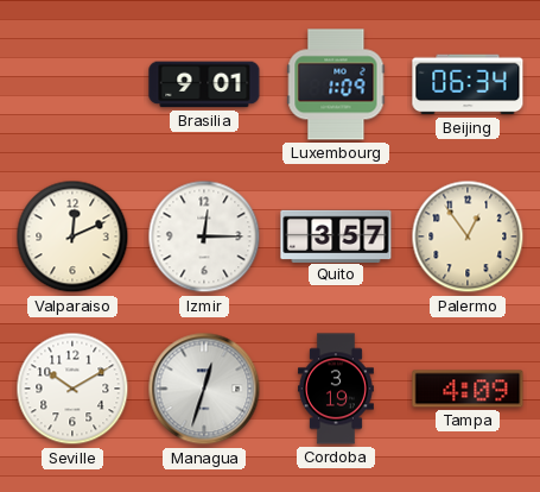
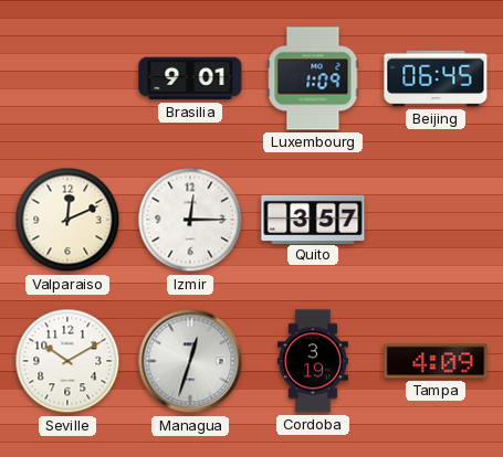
Beijing: 06:34 -> 06:45 (436, 78)
Palermo: 12:54 -> none (468, 236)
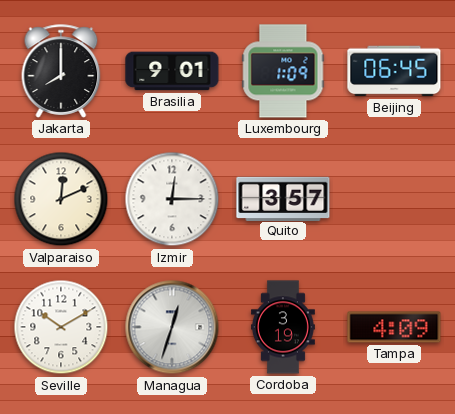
Jakarta: none -> 8:00 (61, 71)
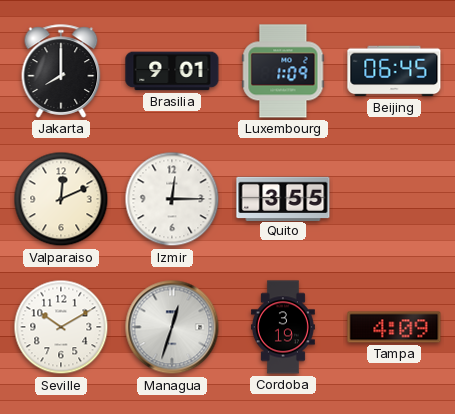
Quito: 3:57 -> 3:55 (283, 198)
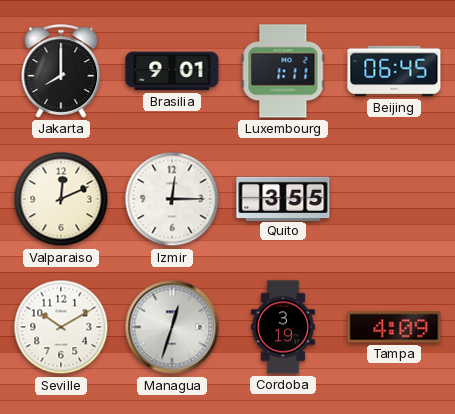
Luxembourg: 1:09 -> 1:11 (283, 71)
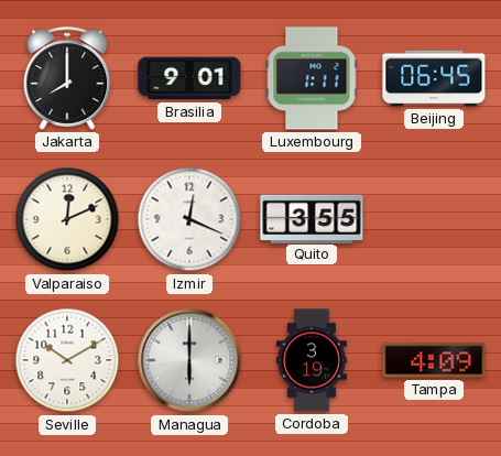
Izmir: 12:15 -> 12:19 (189, 219)
Managua: 12:33 -> 6:00 (189, 360)
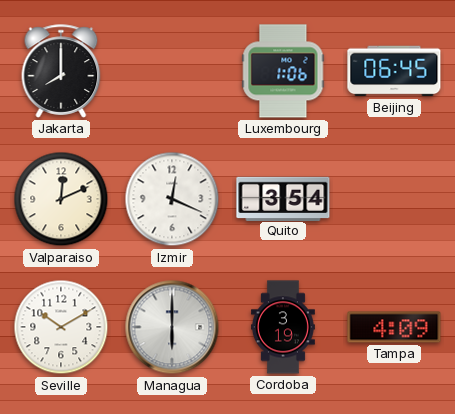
Brasilia: 9:01 -> none (189, 78)
Luxembourg: 1:11 -> 1:06 (283, 71)
Quito: 3:55 -> 3:54 (283, 198)
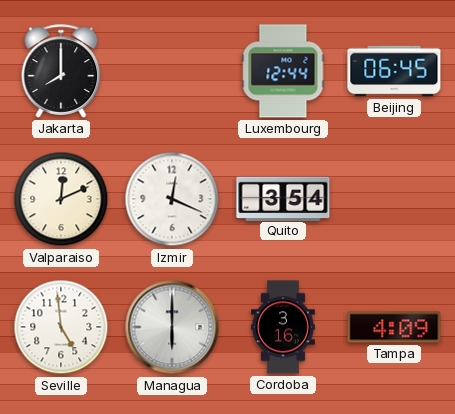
Luxembourg: 1:06 -> 12:44 (283, 71)
Seville: 10:10 -> 4:59 (61, 327)
Cordoba: 3:19 -> 3:16 (283, 327)
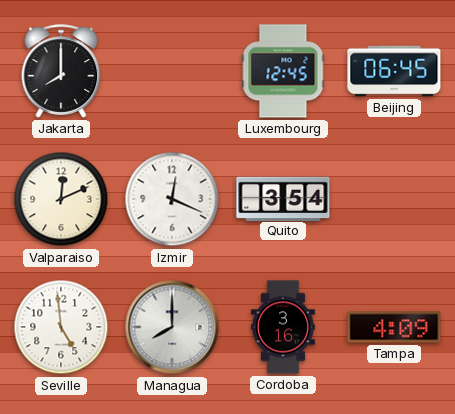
Luxembourg: 12:44 -> 12:45 (283, 71)
Managua: 6:00 -> 8:00 (172, 327)
